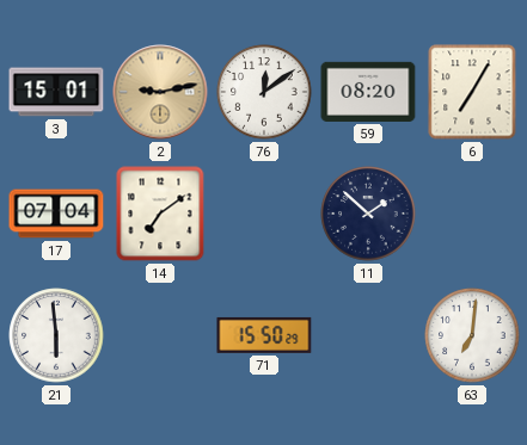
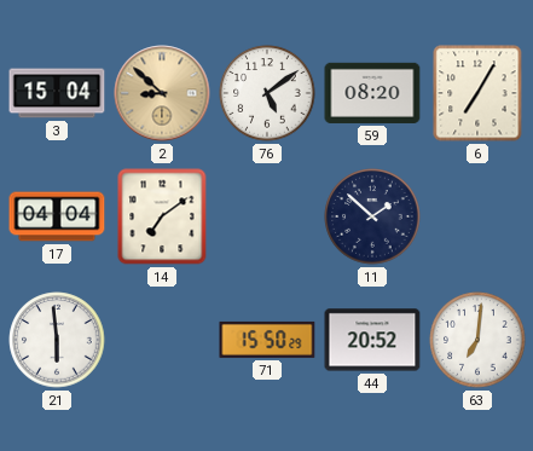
3: 15:01 -> 15:04 (57, 93)
2: 9:13 -> 8:52 (162, 93)
76: 12:09 -> 5:09 (267, 93)
17: 07:04 -> 04:04 (57, 216)
44: none -> 20:52 (372, 340)
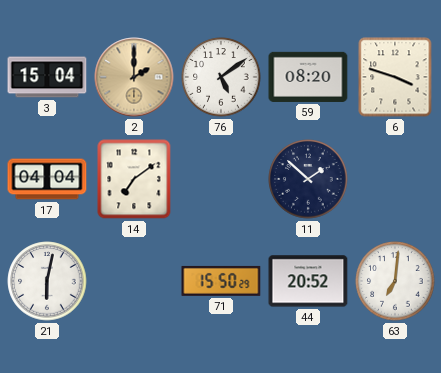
2: 8:52 -> 2:00 (134, 77)
6: 7:05 -> 3:48 (395, 77)
21: 5:59 -> 6:02 (47, 281)
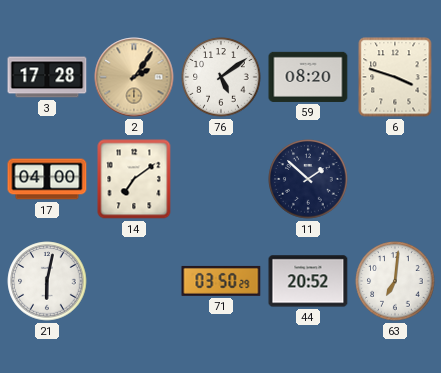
3: 15:04 -> 17:28 (47, 77)
2: 2:00 -> 2:06 (134, 77)
17: 04:04 -> 04:00 (47, 179)
71: 15:50 -> 03:50 (221, 281)
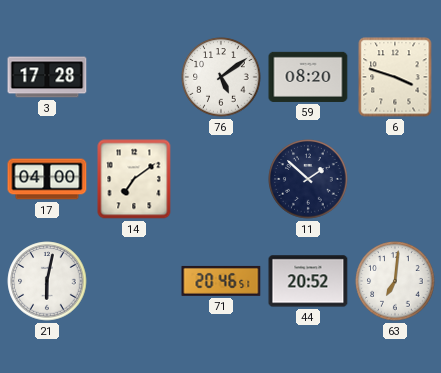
2: 2:06 -> none (134, 77)
71: 03:50 -> 20:46 (221, 281)
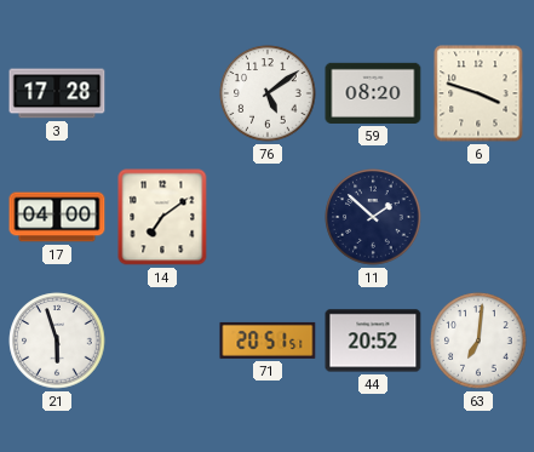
21: 6:02 -> 5:57 (57, 341)
71: 20:46 -> 20:51 (268, 341)
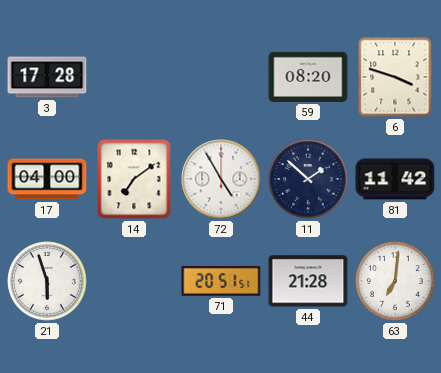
76: 5:09 -> none (268, 93)
72: none -> 4:55 (221, 179)
81: none -> 11:42 (395, 179)
44: 20:52 -> 21:28 (308, 281)
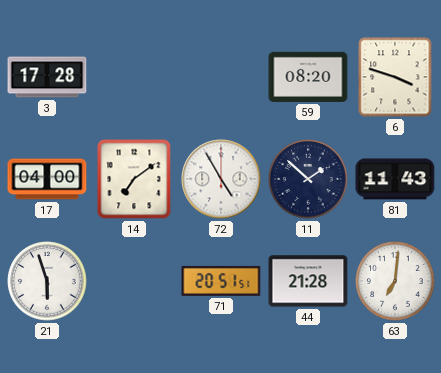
81: 11:42 -> 11:43 (395, 179)
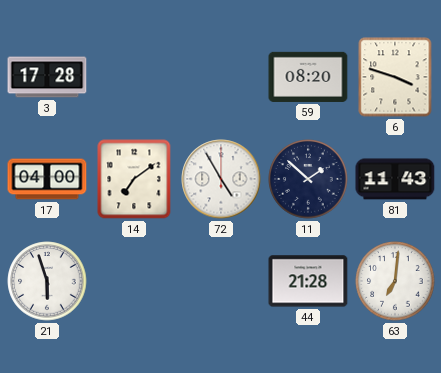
71: 20:51 -> none (221, 281)
